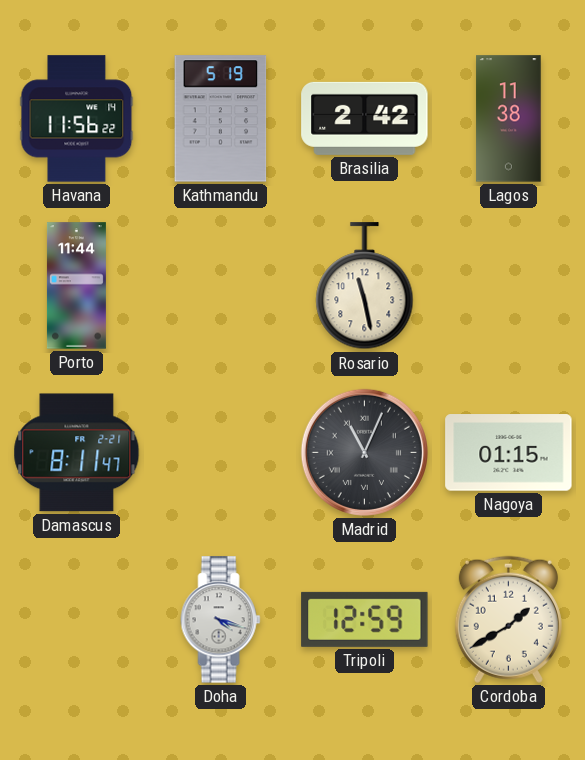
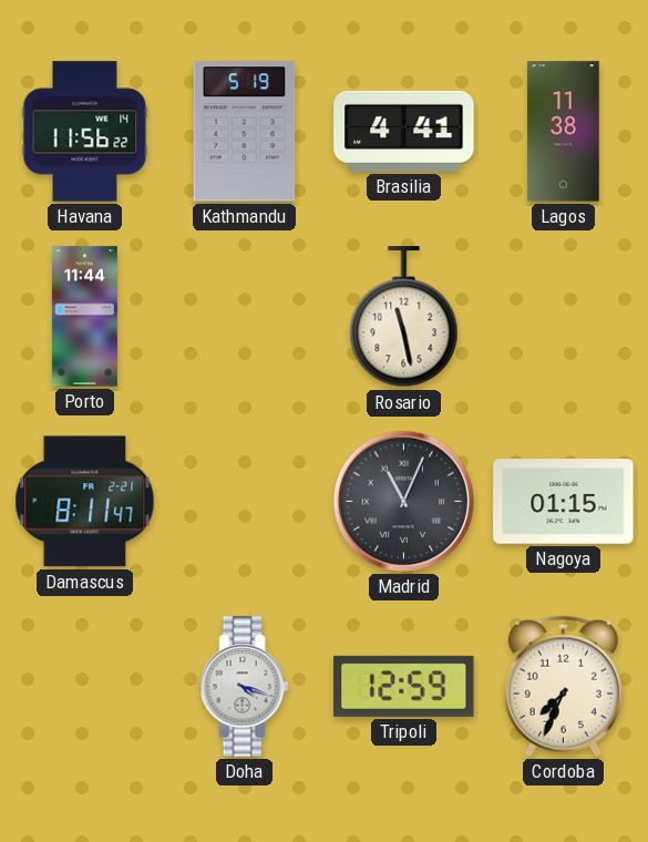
Brasilia: 2:42 -> 4:41 (404, 131)
Cordoba: 1:40 -> 7:34 (563, 686)
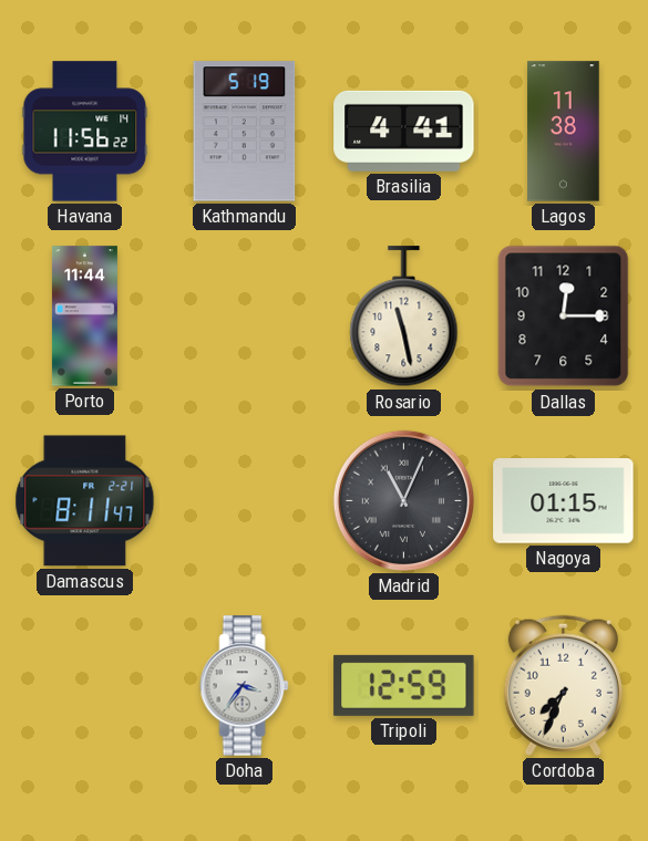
Dallas: none -> 12:15 (564, 316)
Doha: 4:18 -> 3:36 (245, 686)
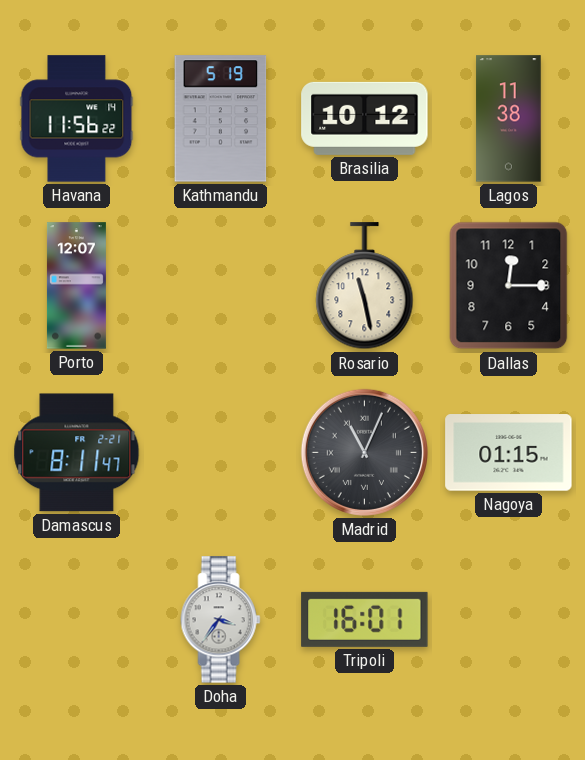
Brasilia: 4:41 -> 10:12 (365, 118)
Porto: 11:44 -> 12:07 (76, 286)
Tripoli: 12:59 -> 16:01 (365, 619)
Cordoba: 7:34 -> none (563, 685)
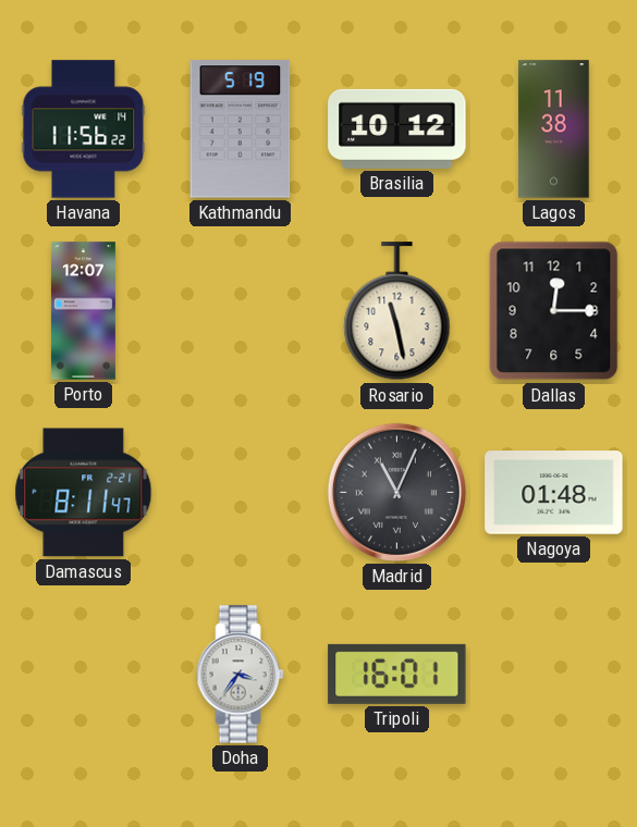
Nagoya: 01:15 -> 01:48 (554, 493)
